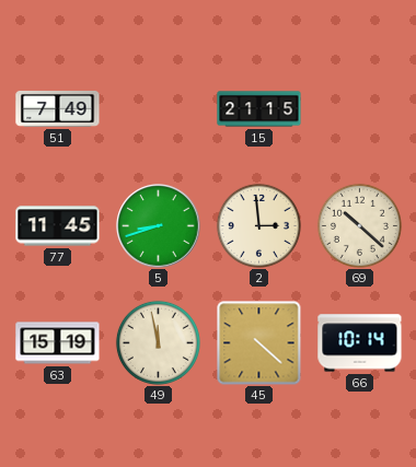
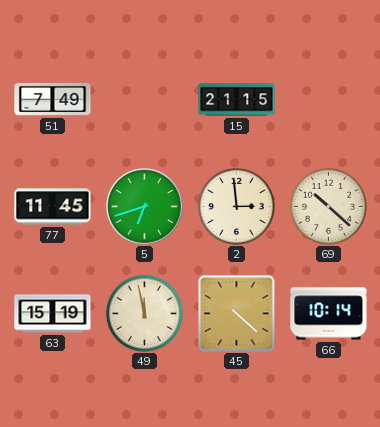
5: 8:42 -> 6:42 (145, 207)
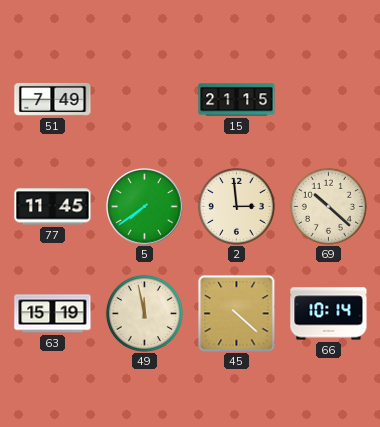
5: 6:42 -> 7:39 (145, 207)
